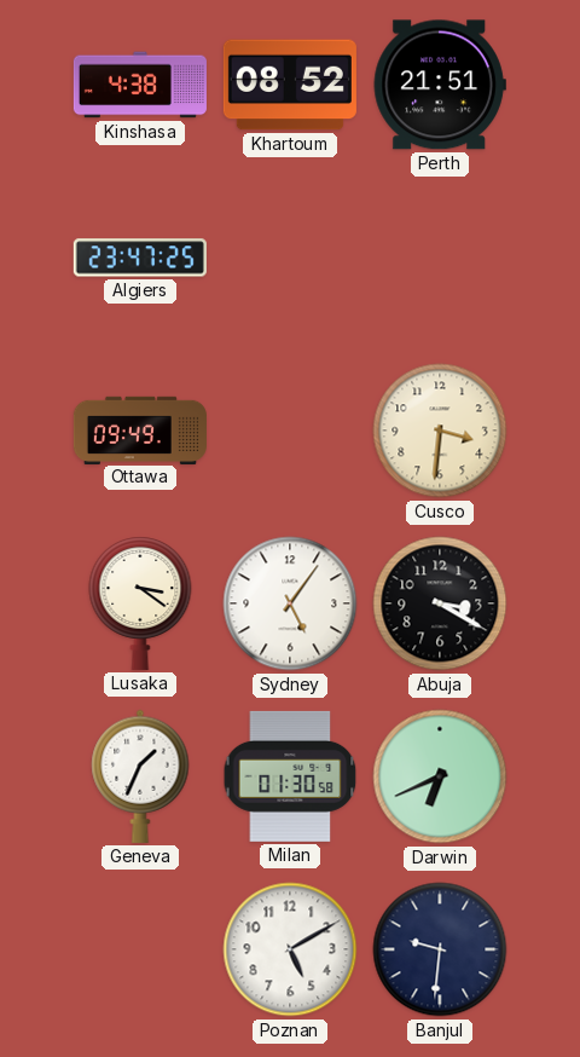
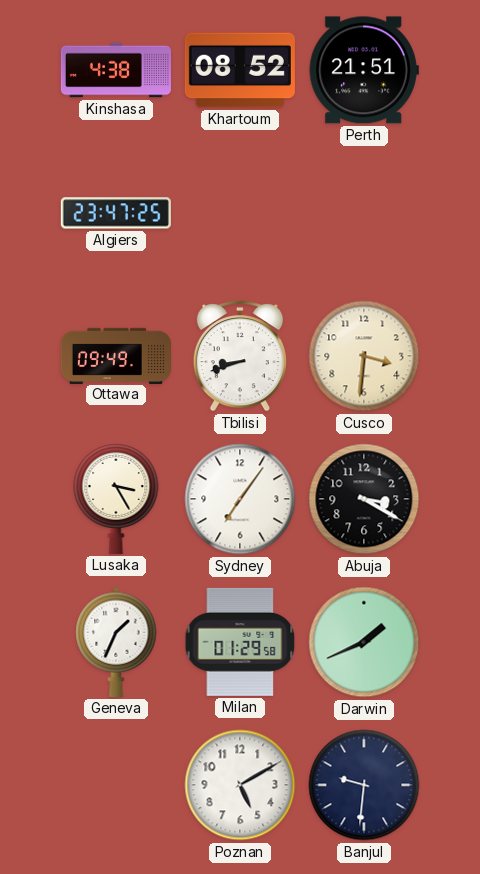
Tbilisi: none -> 8:42 (240, 356)
Lusaka: 3:21 -> 3:25 (116, 499)
Sydney: 5:06 -> 7:06 (240, 499)
Milan: 01:30 -> 01:29 (240, 642)
Darwin: 6:41 -> 1:41 (364, 642)
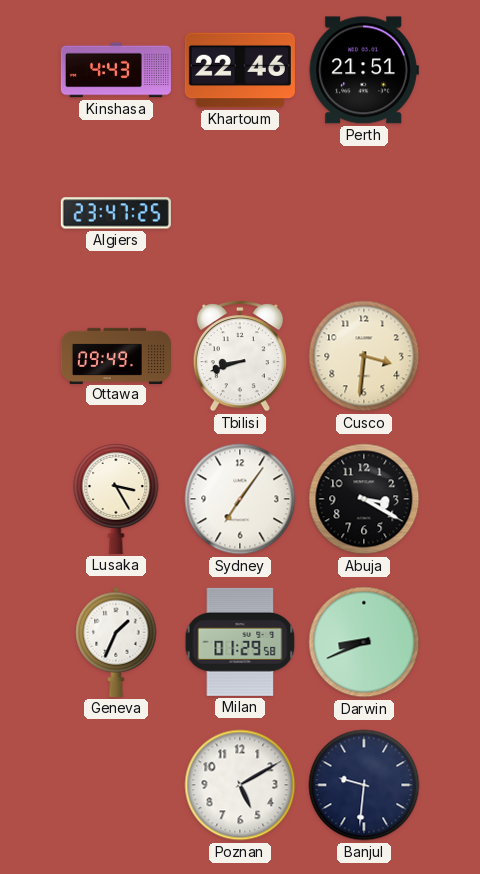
Kinshasa: 4:38 -> 4:43 (116, 70)
Khartoum: 08:52 -> 22:46 (240, 70)
Darwin: 1:41 -> 8:41 (364, 642)
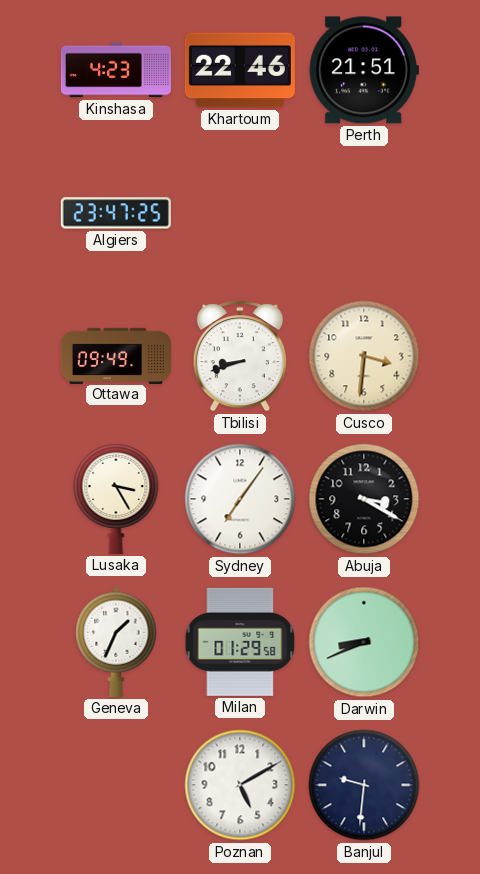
Kinshasa: 4:43 -> 4:23 (116, 70)
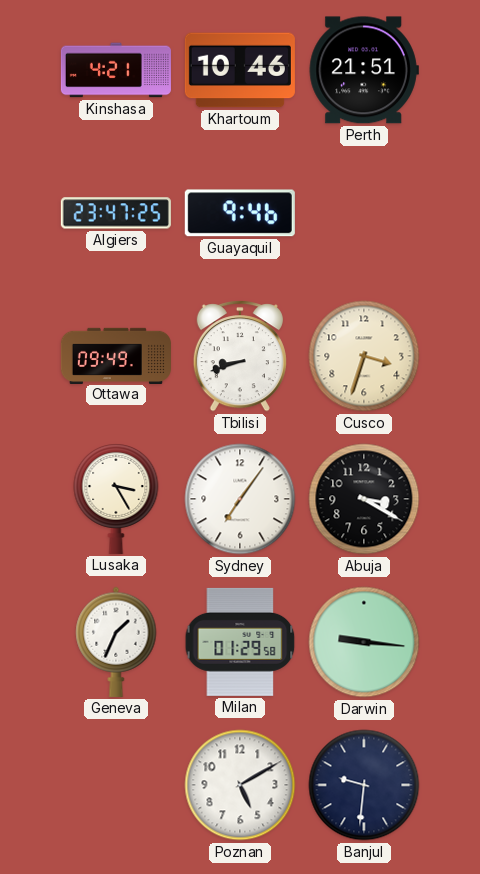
Kinshasa: 4:23 -> 4:21 (116, 70)
Khartoum: 22:46 -> 10:46 (240, 70)
Guayaquil: none -> 9:46 (240, 213)
Cusco: 3:31 -> 3:33 (364, 356)
Darwin: 8:41 -> 9:16 (364, 642)
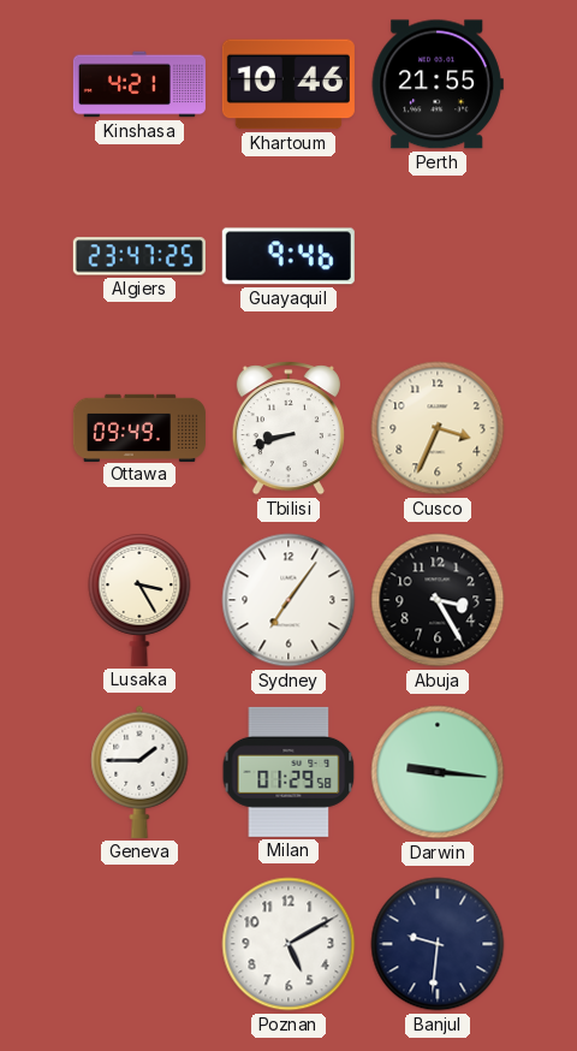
Perth: 21:51 -> 21:55 (438, 84)
Cusco: 3:33 -> 3:34 (438, 428)
Abuja: 3:20 -> 3:25 (438, 600)
Geneva: 1:34 -> 1:45 (139, 772)
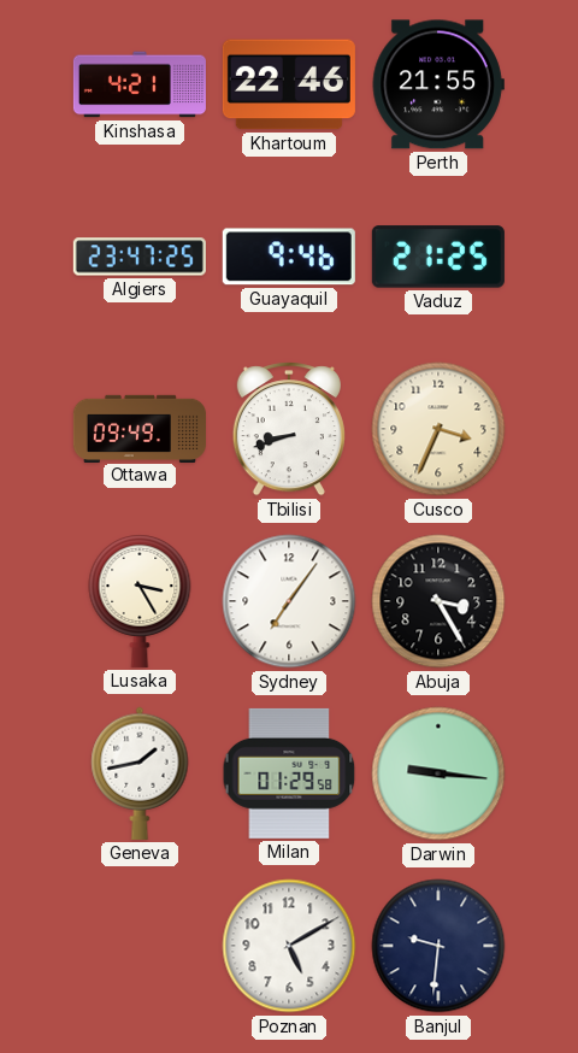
Khartoum: 10:46 -> 22:46 (289, 84)
Vaduz: none -> 21:25 (438, 257)
Geneva: 1:45 -> 1:43 (140, 773)
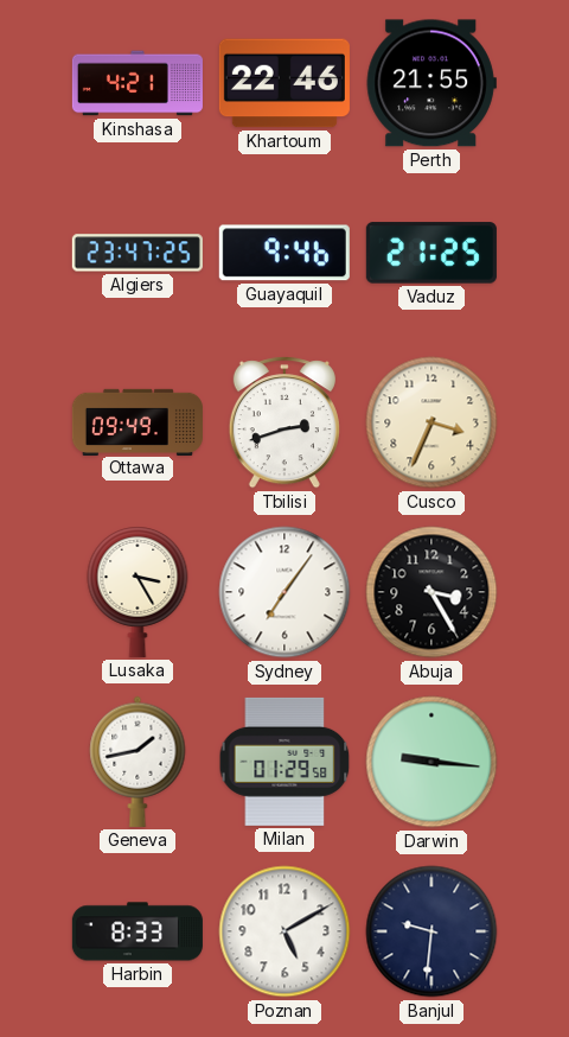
Tbilisi: 8:42 -> 2:42 (284, 422)
Harbin: none -> 8:33 (138, 931)
